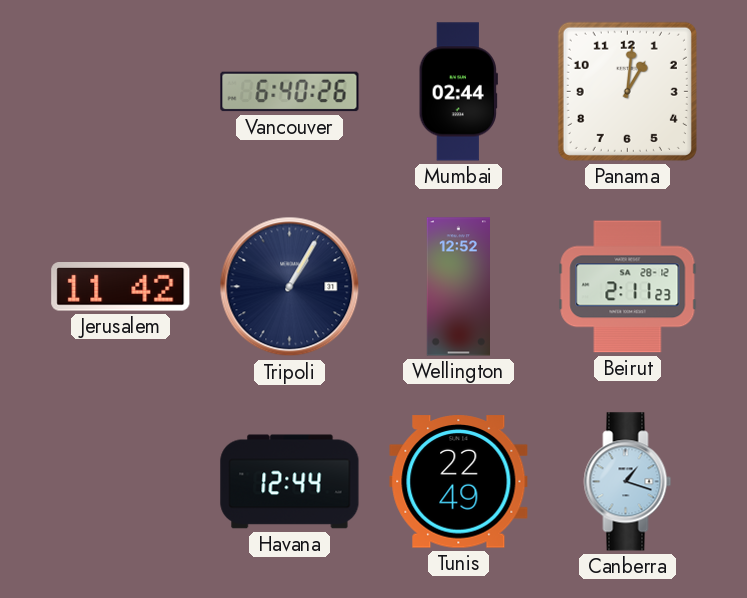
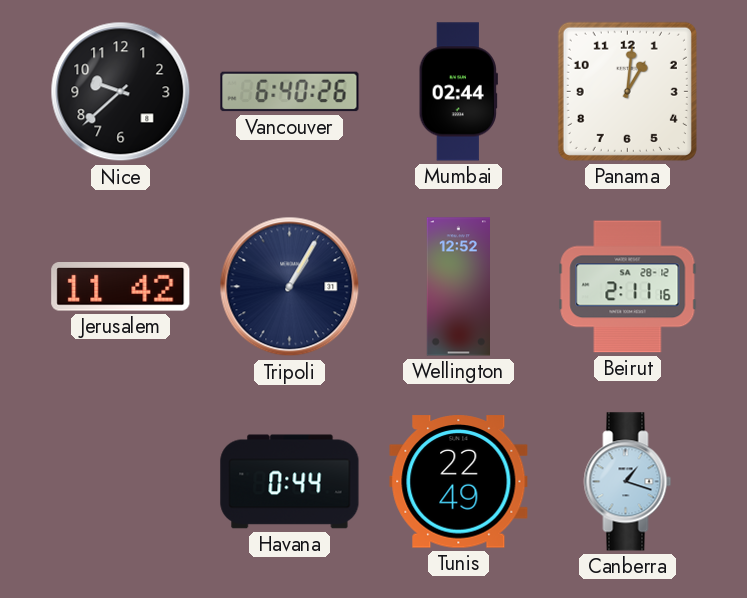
Nice: none -> 9:38 (121, 92)
Beirut: 2:11:23 -> 2:11:16 (628, 287)
Havana: 12:44 -> 0:44 (290, 482)
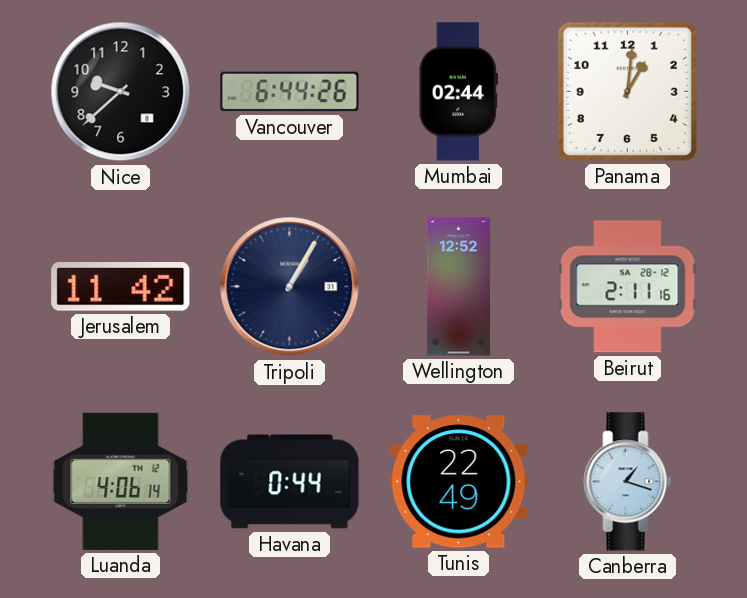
Vancouver: 6:40 -> 6:44 (290, 92)
Luanda: none -> 4:06 (121, 481)
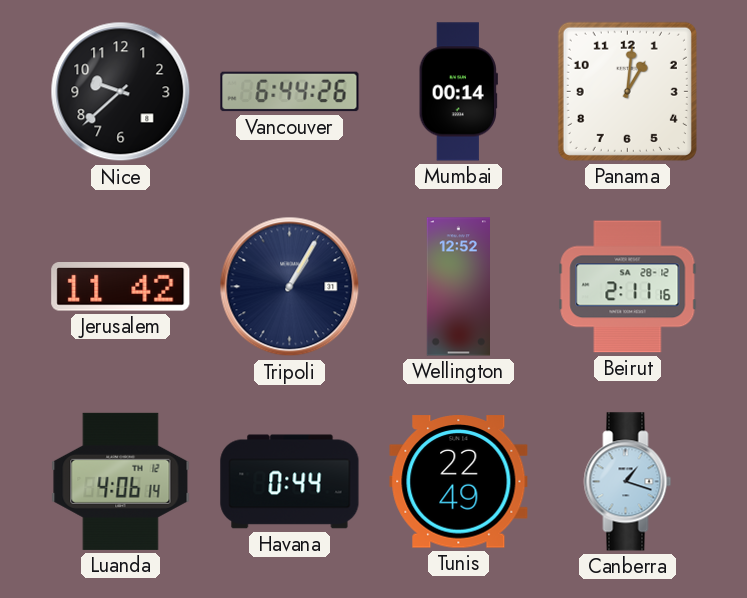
Mumbai: 02:44 -> 00:14 (458, 92)
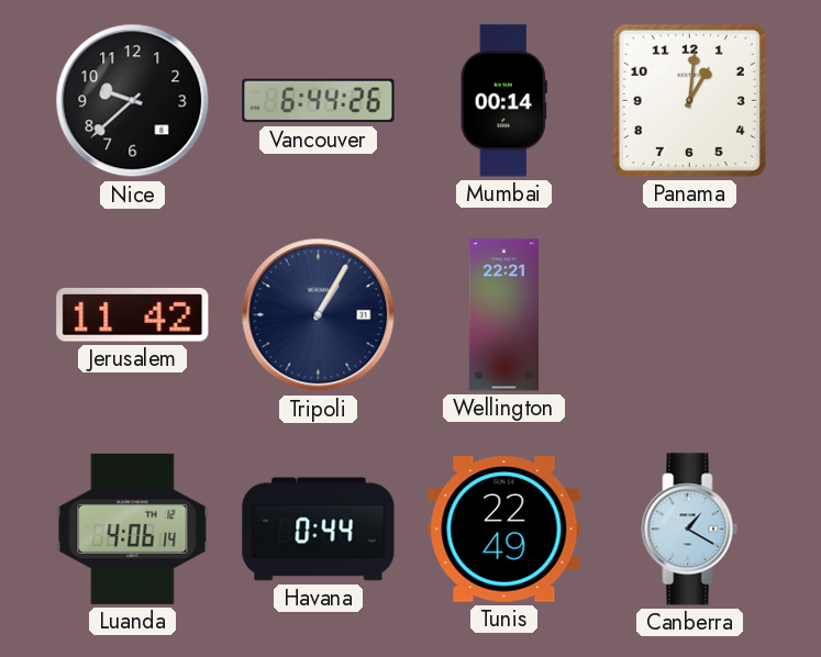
Wellington: 12:52 -> 22:21 (503, 315)
Beirut: 2:11 -> none (628, 287)
Canberra: 1:18 -> 1:20 (690, 530)
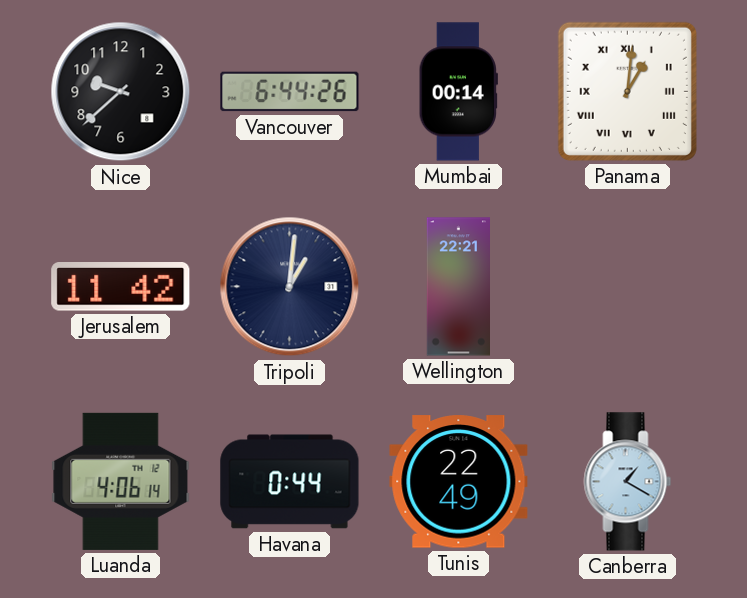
Panama numerals: Arabic -> Roman (627, 91)
Tripoli: 1:05 -> 1:01 (290, 287)
